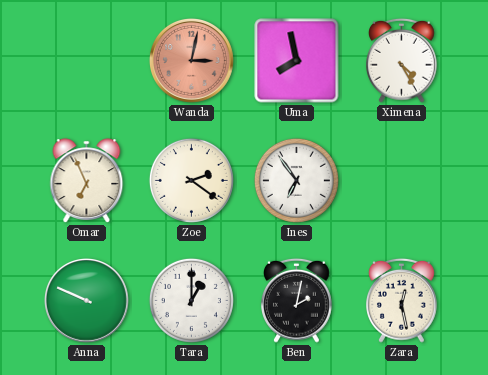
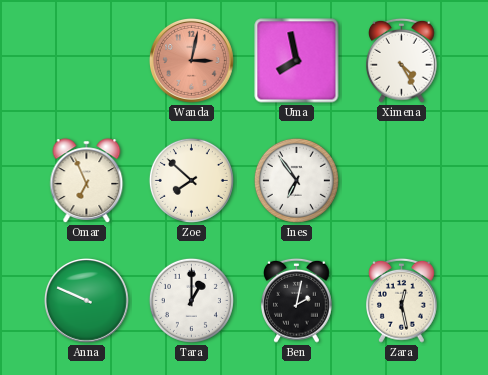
Zoe: 2:21 -> 7:52 (191, 180)
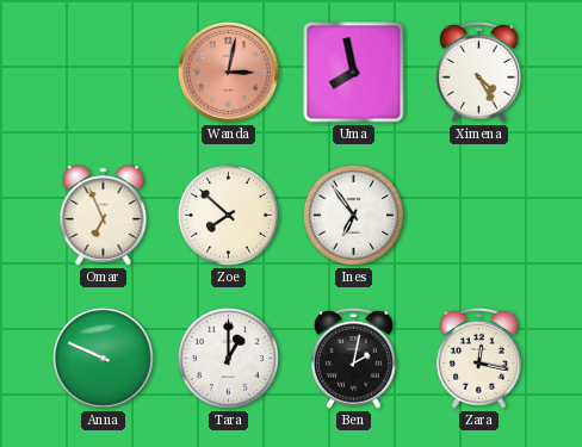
Zara: 12:28 -> 12:17 (479, 358)
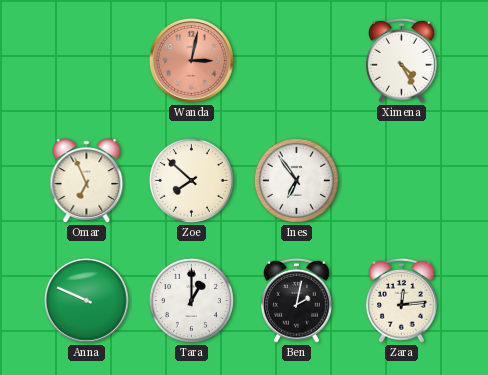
Uma: 7:58 -> none (354, 73)
Zara: 12:17 -> 12:14 (402, 300)
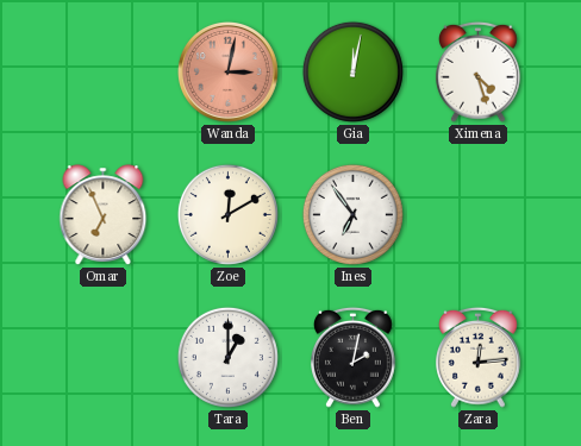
Gia: none -> 12:02 (352, 71)
Ximena: 4:25 -> 4:27 (479, 71)
Zoe: 7:52 -> 12:10 (227, 214)
Anna: 9:49 -> none (86, 300)
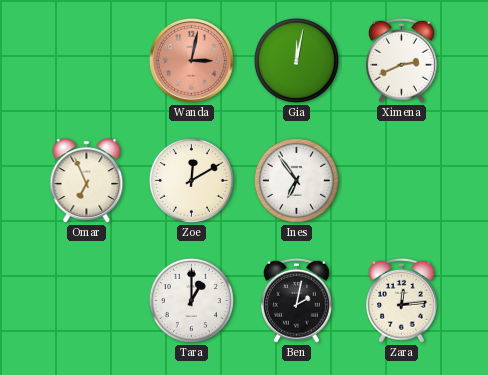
Ximena: 4:27 -> 2:41 (402, 60)
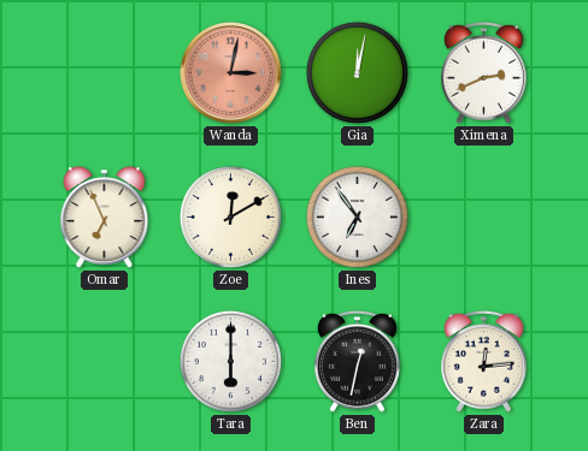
Tara: 1:00 -> 6:00 (230, 361)
Ben: 2:02 -> 12:32 (358, 361)
